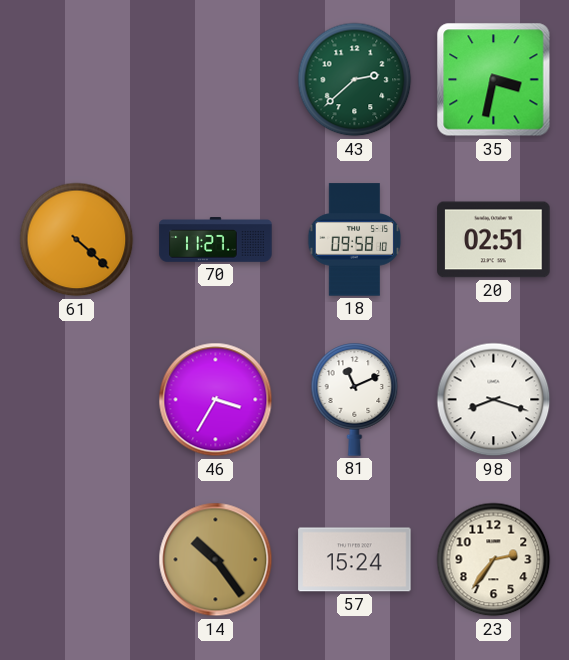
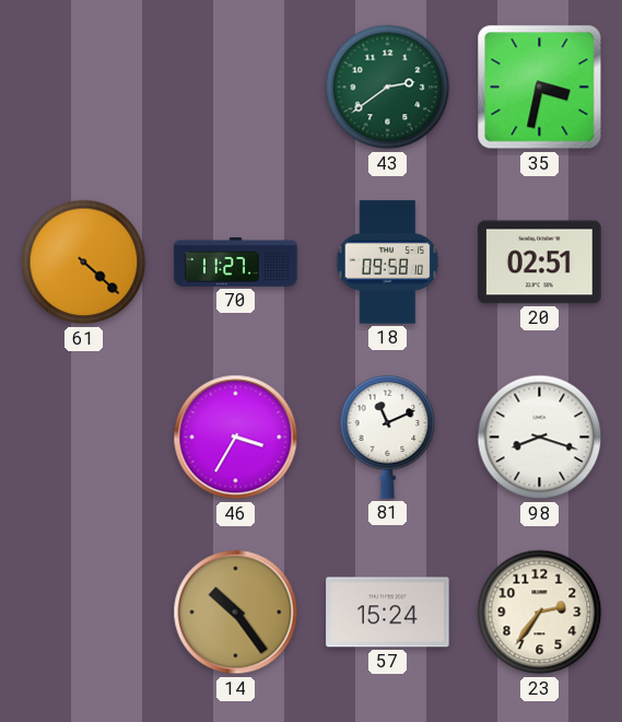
43: 2:38 -> 2:39 (388, 88)
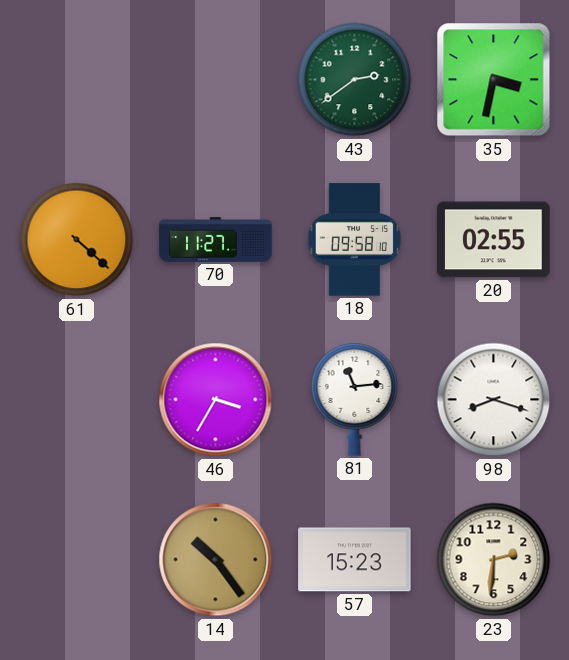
20: 02:51 -> 02:55 (494, 240)
81: 11:11 -> 11:14 (355, 400)
57: 15:24 -> 15:23 (355, 560)
23: 2:36 -> 2:31 (494, 560)
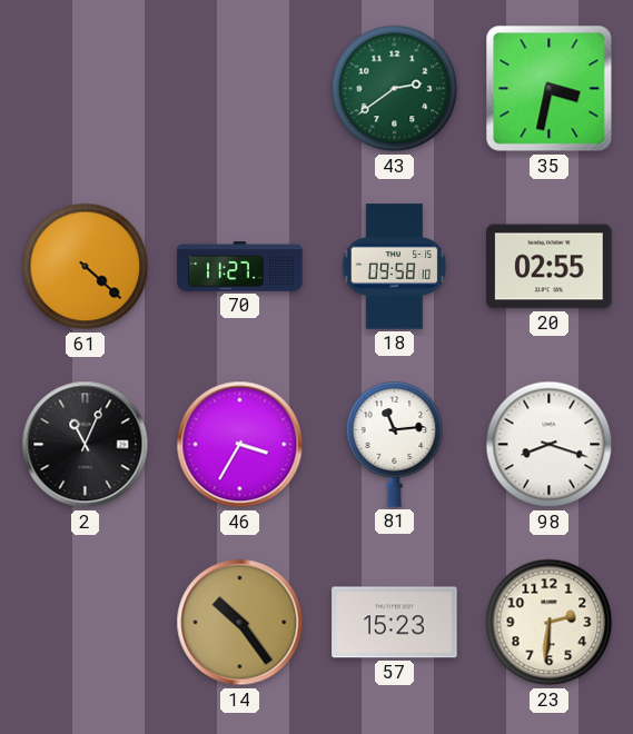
2: none -> 11:04 (86, 445)
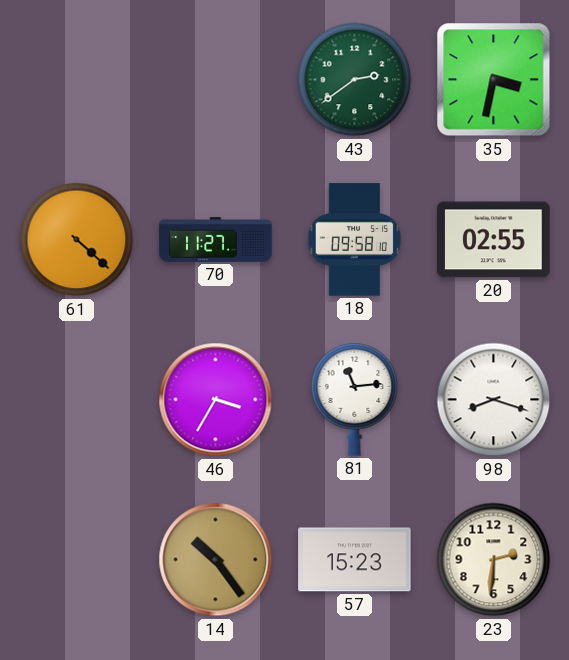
2: 11:04 -> none (86, 445)
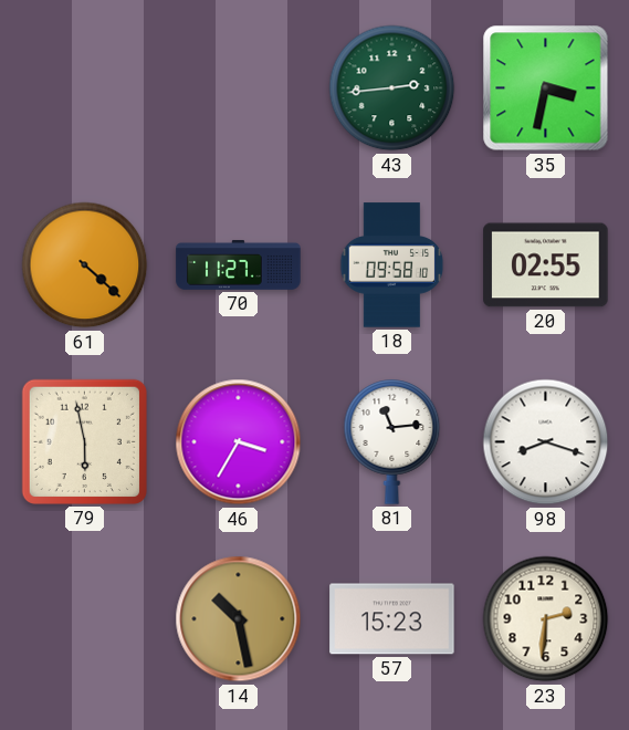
43: 2:39 -> 2:44 (392, 88)
79: none -> 5:58 (84, 441)
14: 10:24 -> 10:28 (239, 619)
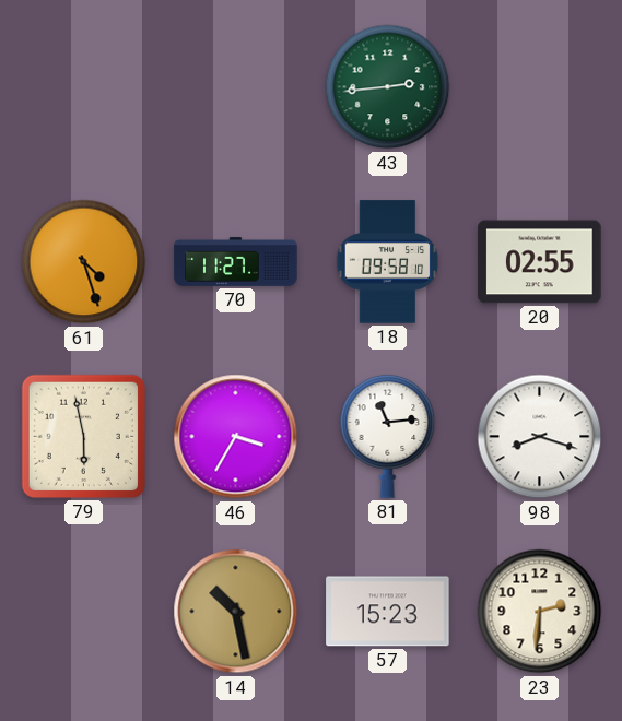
35: 3:32 -> none (546, 88)
61: 4:22 -> 4:27 (84, 262)
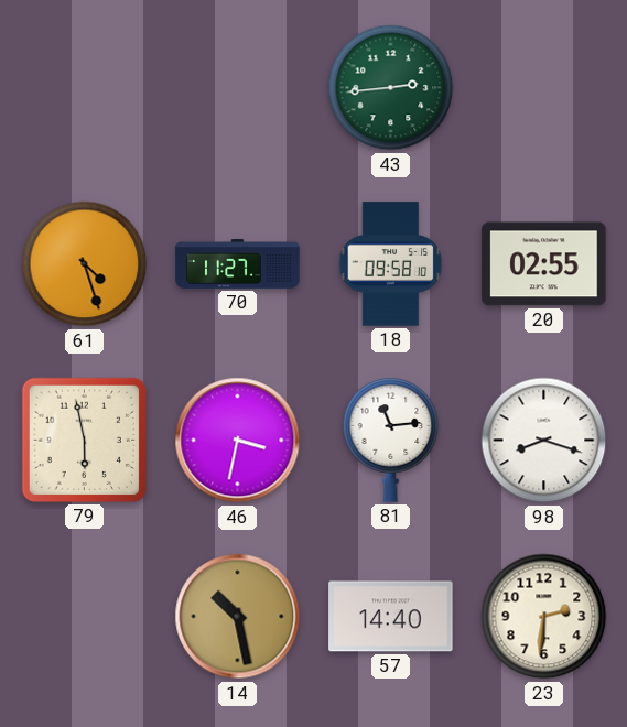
46: 3:35 -> 3:32 (238, 441)
57: 15:23 -> 14:40 (391, 617)
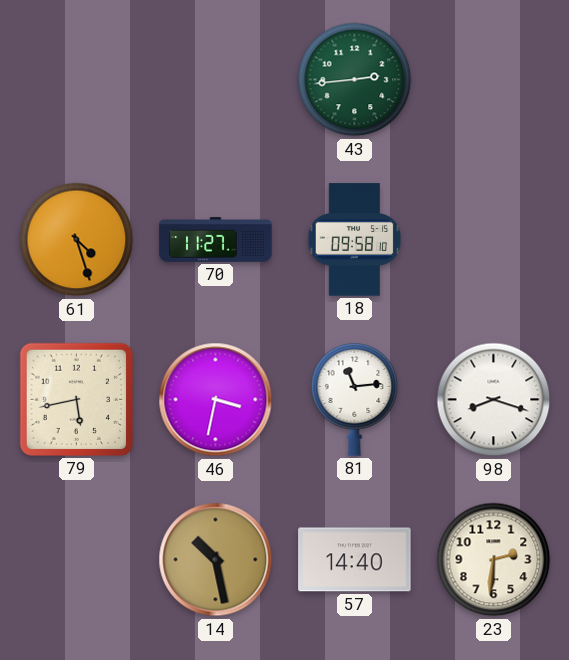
20: 02:55 -> none (544, 264)
79: 5:58 -> 5:43 (76, 399)
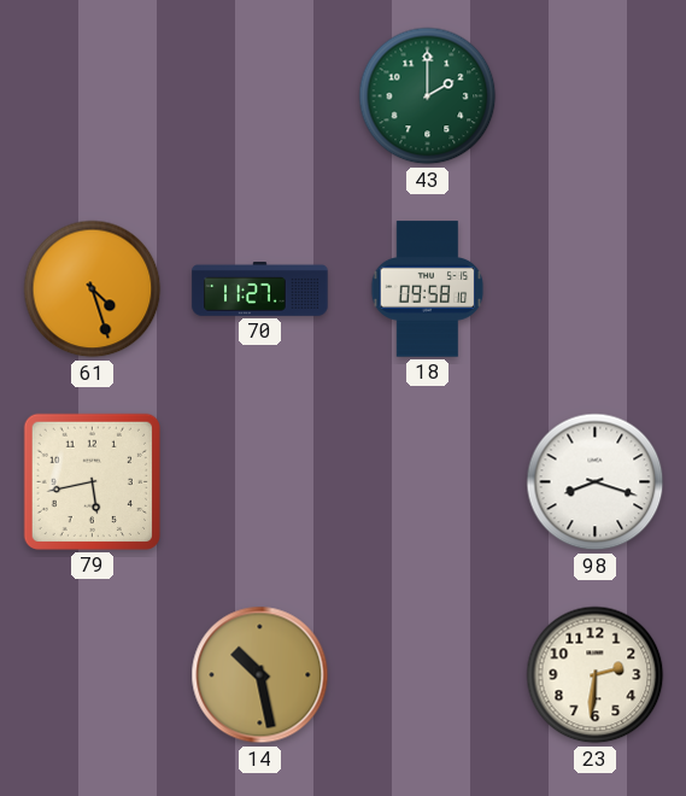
43: 2:44 -> 2:00 (428, 96)
46: 3:32 -> none (216, 400)
81: 11:14 -> none (355, 400)
57: 14:40 -> none (355, 560)
